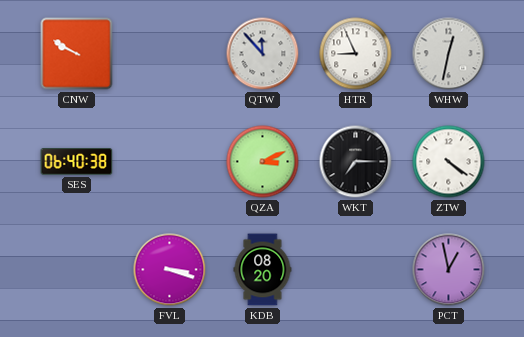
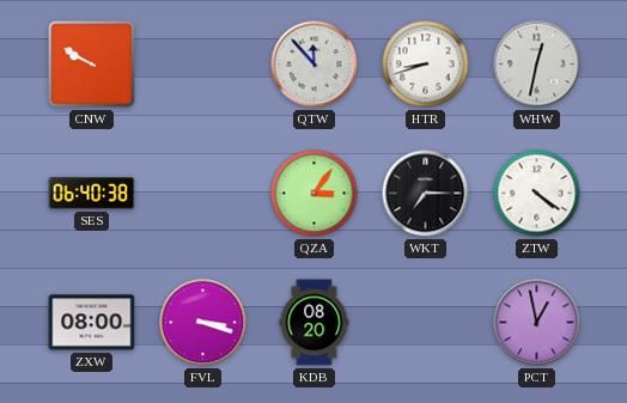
HTR: 8:56 -> 8:42 (426, 65)
QZA: 3:11 -> 3:06 (315, 194)
ZXW: none -> 08:00 (92, 323)
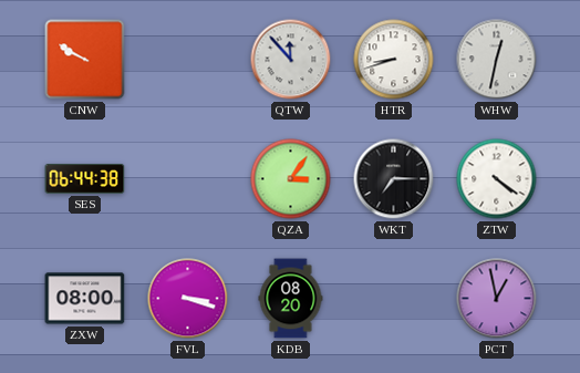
SES: 06:40 -> 06:44 (85, 179)
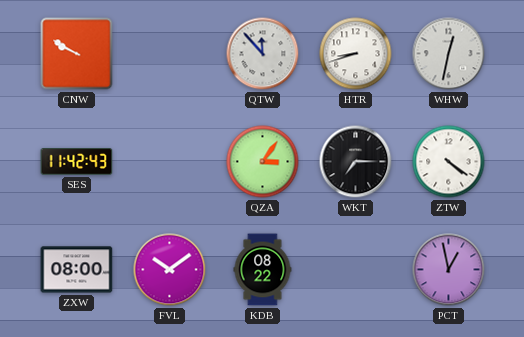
SES: 06:44 -> 11:42 (77, 162)
FVL: 3:18 -> 10:09 (170, 270)
KDB: 08:20 -> 08:22 (263, 270)
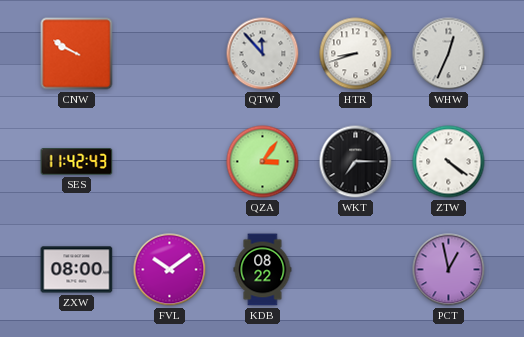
WHW: 12:32 -> 12:34 (449, 54)
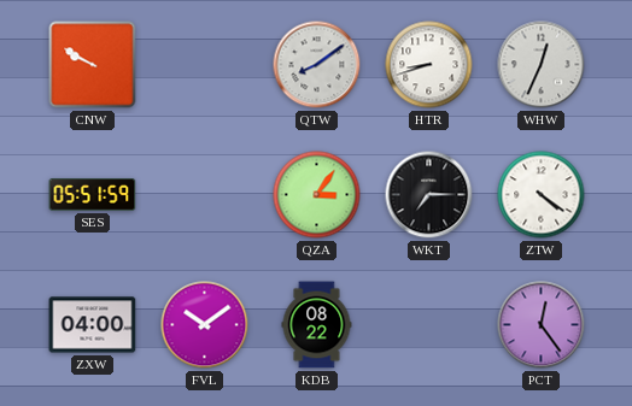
QTW: 11:53 -> 8:09 (317, 65)
SES: 11:42 -> 05:51 (93, 195)
ZXW: 08:00 -> 04:00 (93, 325)
PCT: 12:58 -> 12:24 (542, 325)
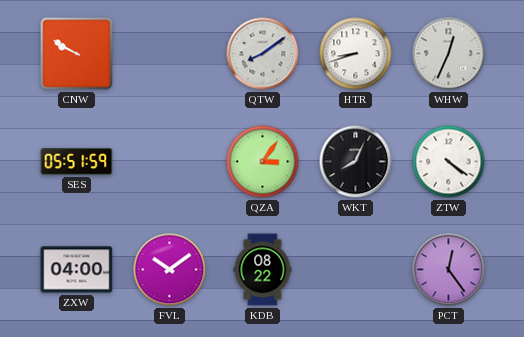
WKT: 7:15 -> 8:04 (356, 162)
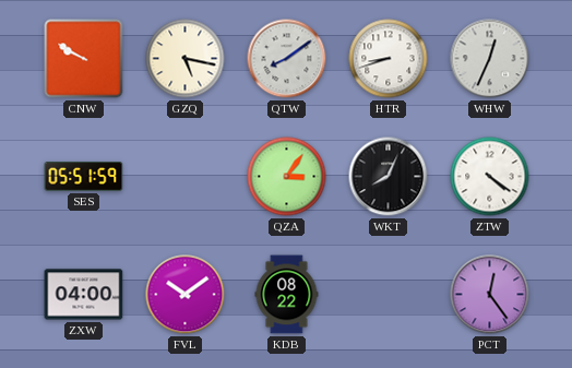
GZQ: none -> 5:17 (186, 59)
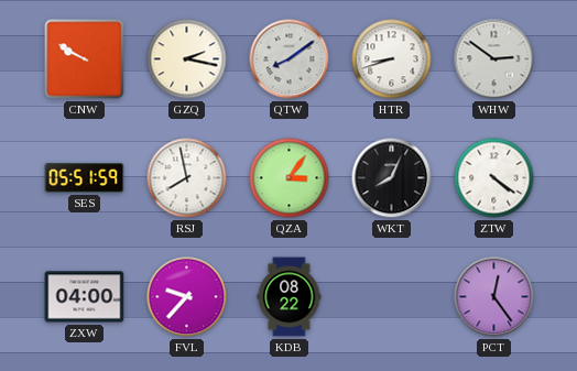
GZQ: 5:17 -> 2:17 (187, 59)
WHW: 12:34 -> 2:51 (494, 59)
RSJ: none -> 7:58 (187, 178)
FVL: 10:09 -> 9:37 (187, 297)
